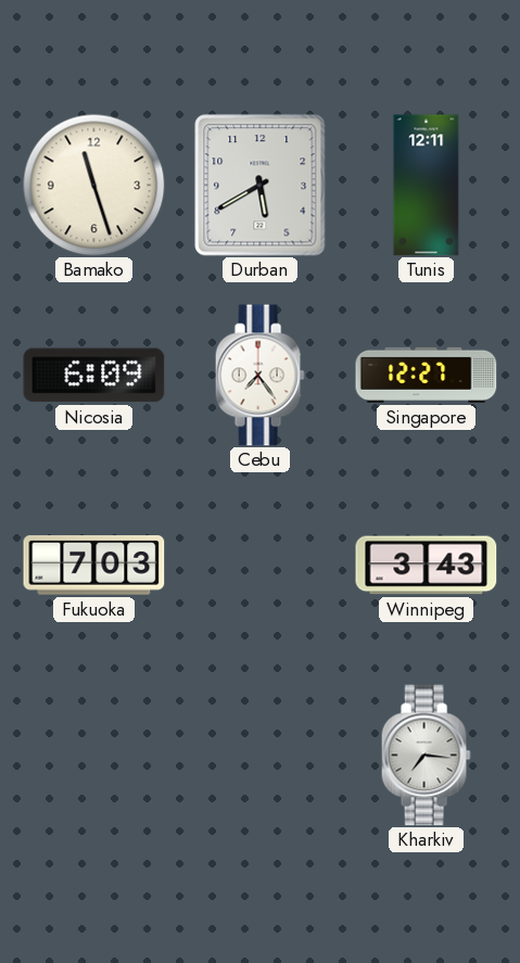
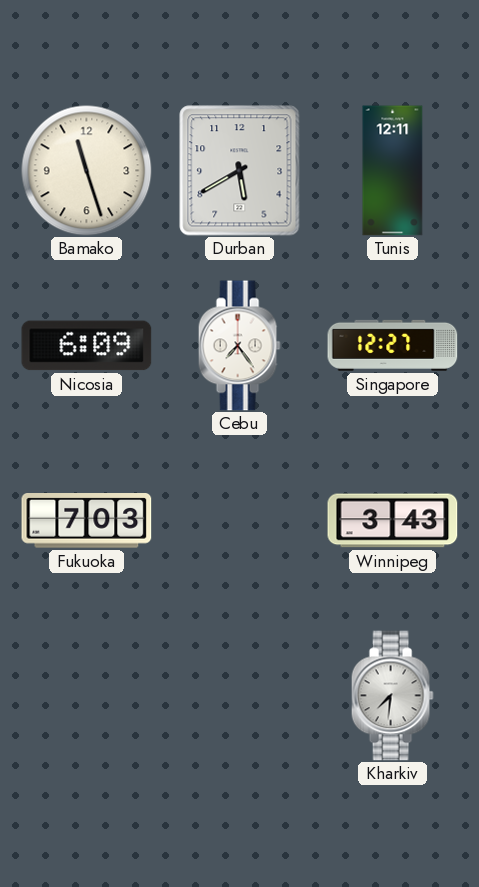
Kharkiv: 7:16 -> 7:31 (392, 696)
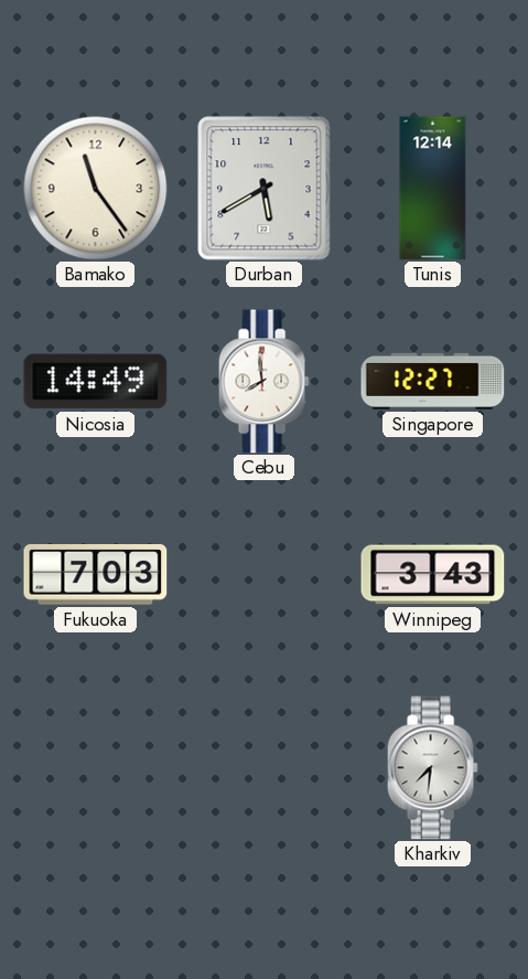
Bamako: 11:27 -> 11:24 (96, 189)
Tunis: 12:11 -> 12:14 (433, 189)
Nicosia: 6:09 -> 14:49 (96, 382)
Cebu: 7:24 -> 7:59 (263, 382)
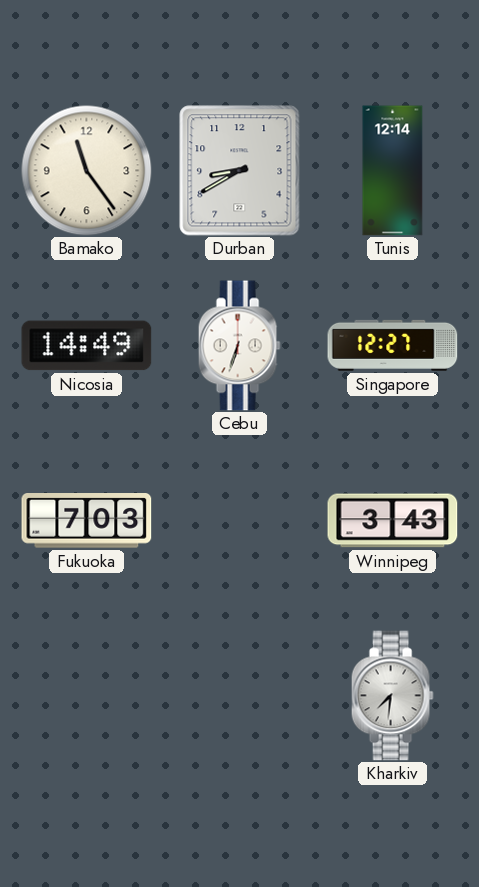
Durban: 5:40 -> 8:40 (240, 171)
Cebu: 7:59 -> 6:33 (239, 346)
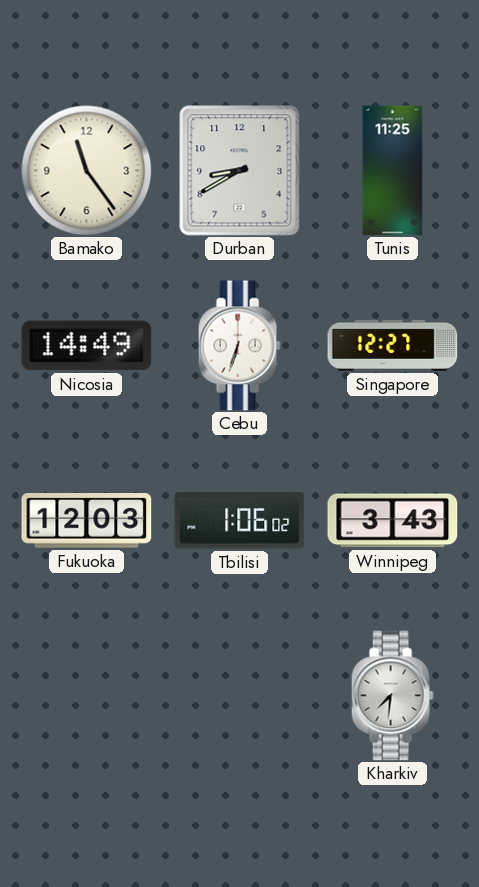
Tunis: 12:14 -> 11:25 (393, 171)
Fukuoka: 7:03 -> 12:03 (87, 521)
Tbilisi: none -> 1:06 (240, 521)
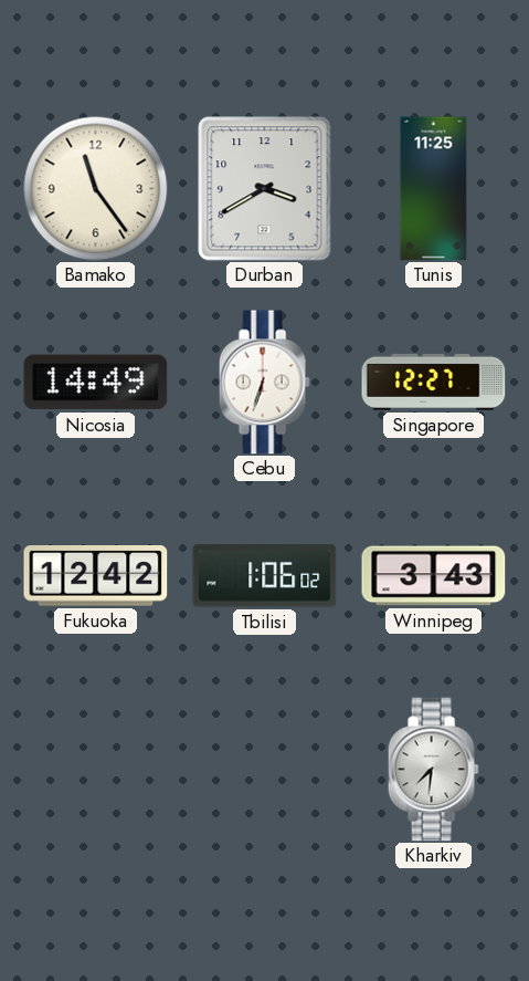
Durban: 8:40 -> 3:40 (265, 189)
Fukuoka: 12:03 -> 12:42 (96, 576)
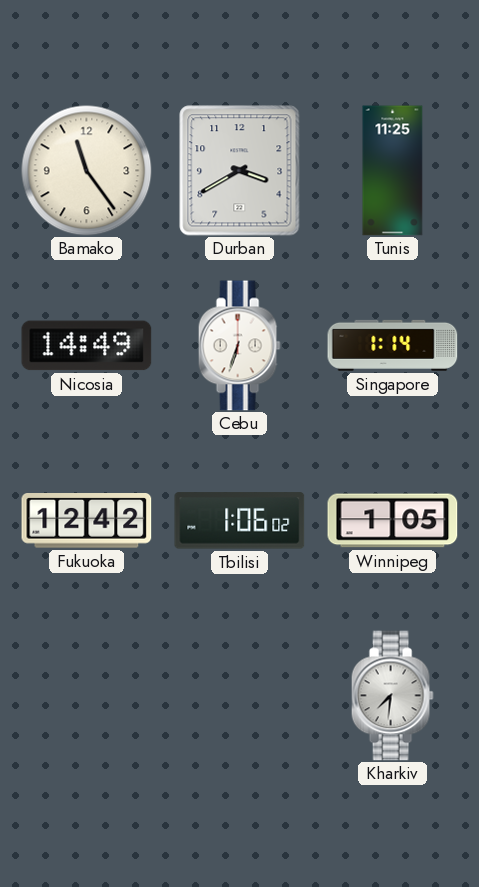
Singapore: 12:27 -> 1:14 (393, 345)
Winnipeg: 3:43 -> 1:05 (393, 521)
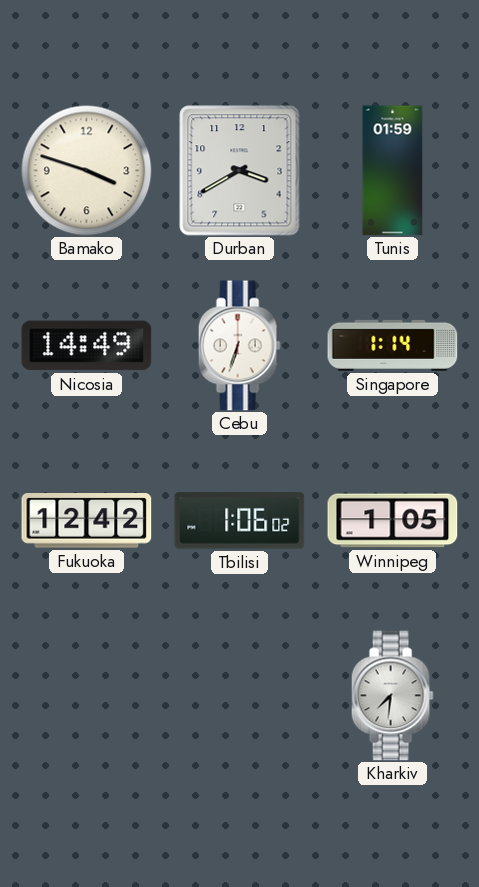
Bamako: 11:24 -> 3:48 (87, 171)
Tunis: 11:25 -> 01:59 (393, 171)
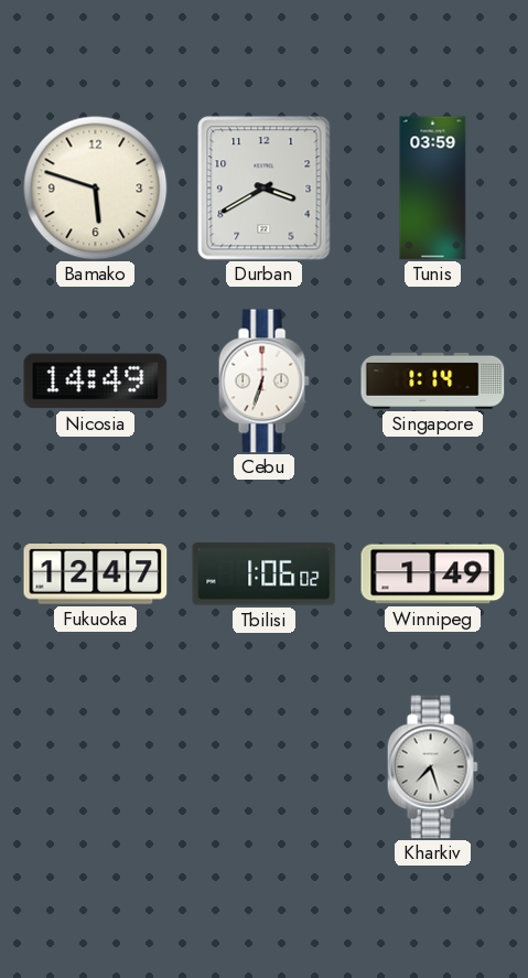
Bamako: 3:48 -> 5:48 (96, 189)
Tunis: 01:59 -> 03:59 (433, 189)
Fukuoka: 12:42 -> 12:47 (96, 574)
Winnipeg: 1:05 -> 1:49 (433, 574)
Kharkiv: 7:31 -> 7:27 (432, 767)
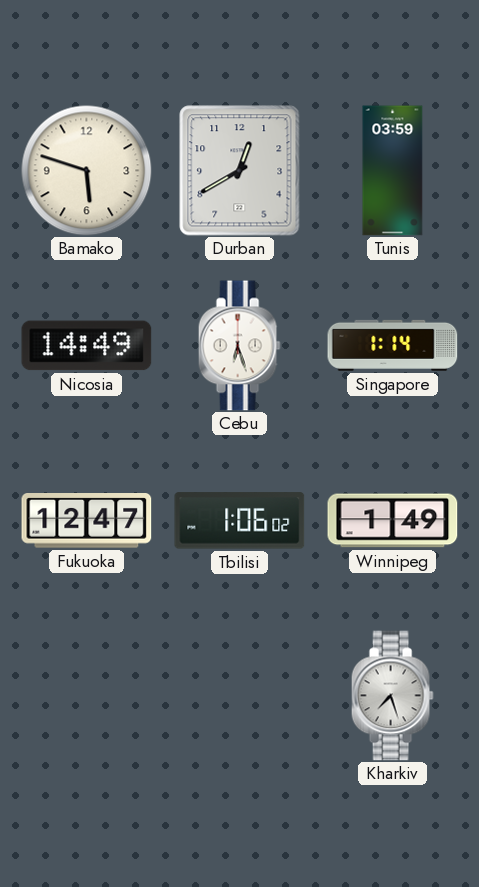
Durban: 3:40 -> 12:40 (240, 171)
Cebu: 6:33 -> 6:27 (239, 346)
